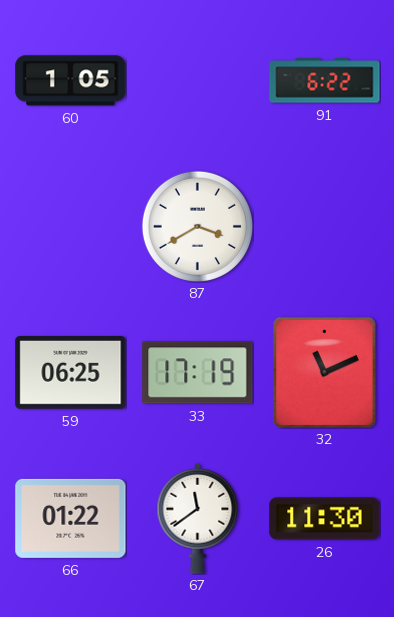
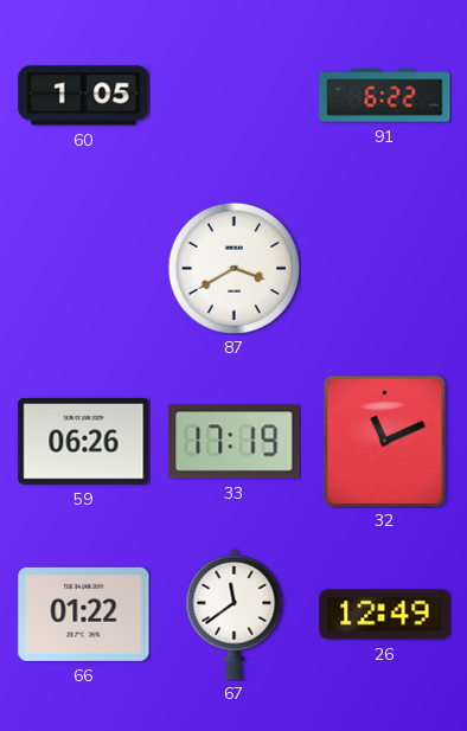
59: 06:25 -> 06:26 (84, 441)
26: 11:30 -> 12:49 (385, 615)
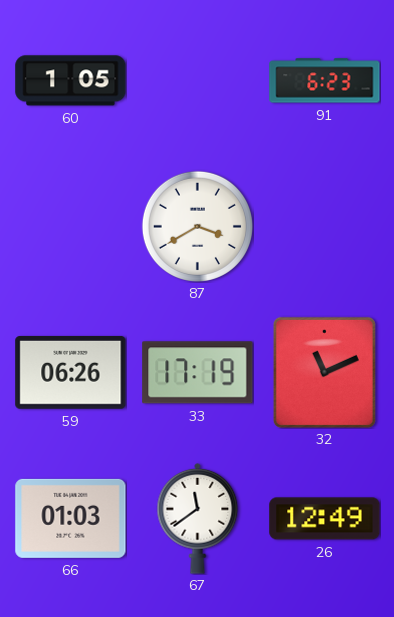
91: 6:22 -> 6:23 (325, 81)
66: 01:22 -> 01:03 (71, 518)
